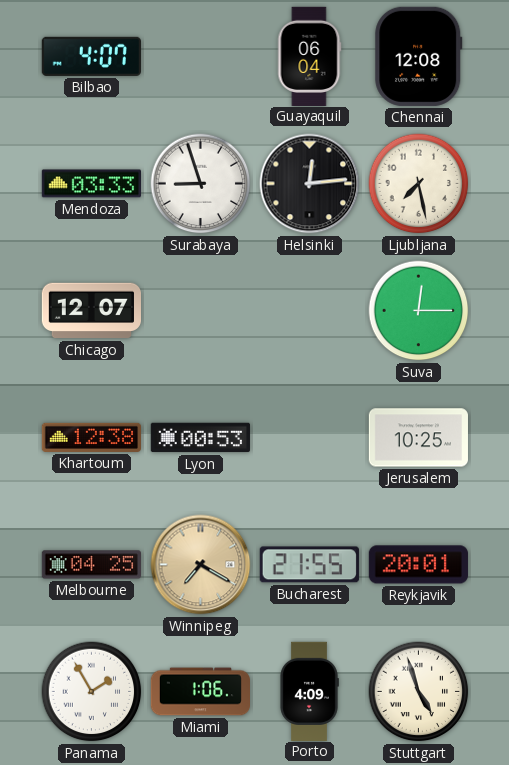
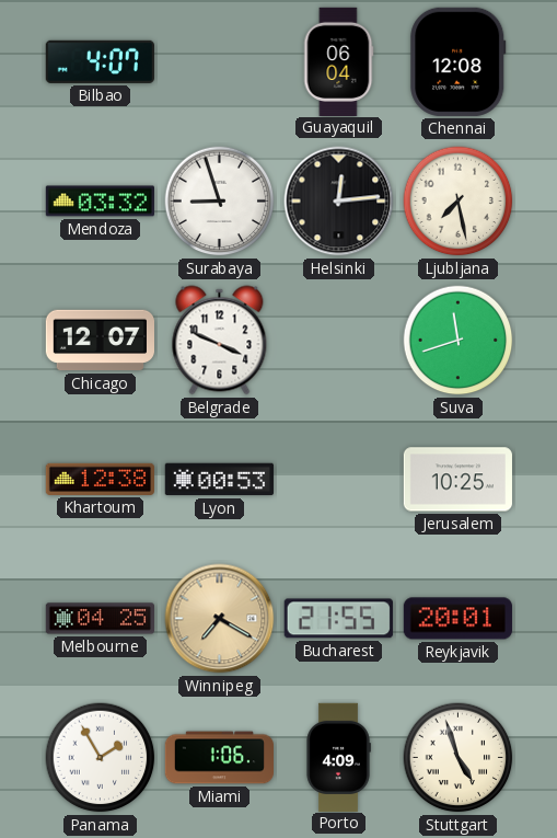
Mendoza: 03:33 -> 03:32 (100, 202)
Belgrade: none -> 3:49 (220, 341)
Suva: 12:15 -> 11:42 (459, 341)
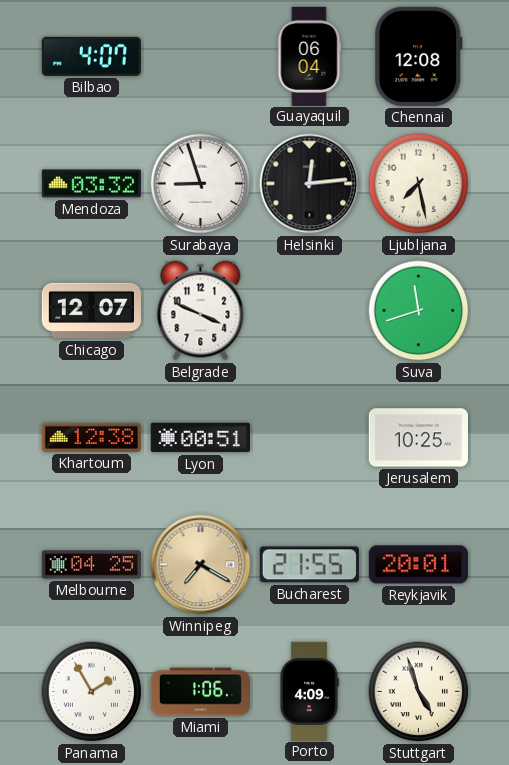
Lyon: 00:53 -> 00:51 (200, 438)
